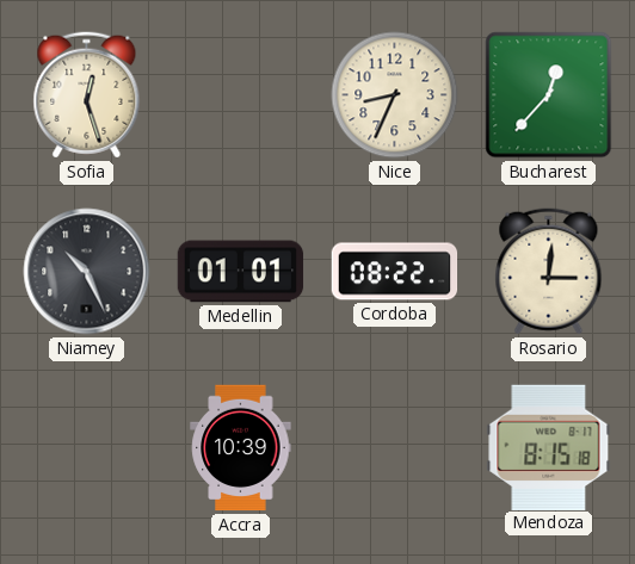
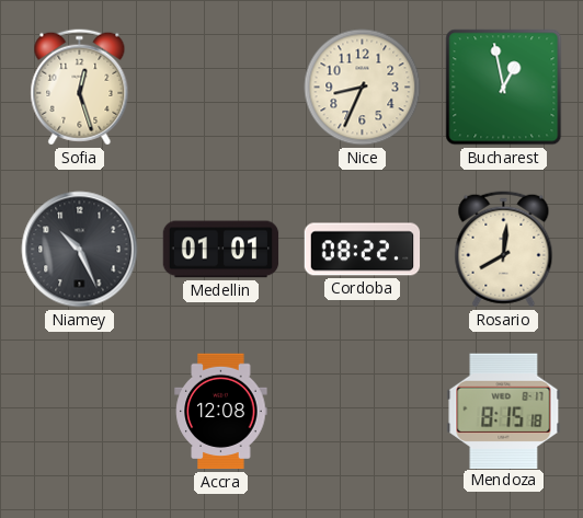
Bucharest: 12:37 -> 12:58 (504, 88)
Rosario: 3:01 -> 8:01 (504, 250)
Accra: 10:39 -> 12:08 (221, 412)
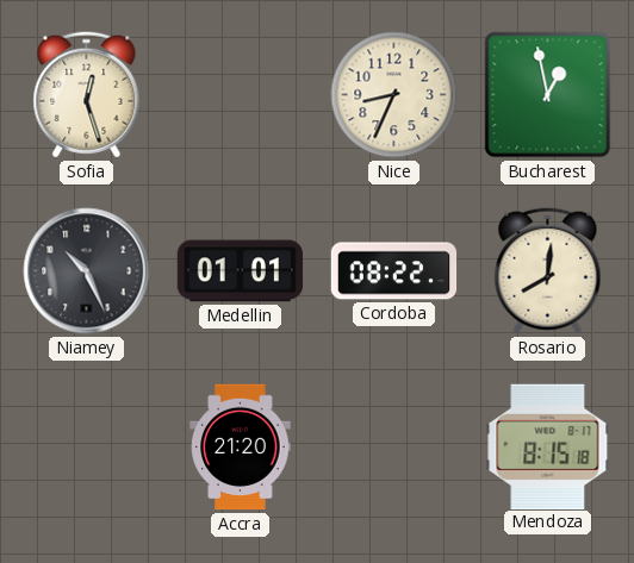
Accra: 12:08 -> 21:20 (241, 448)
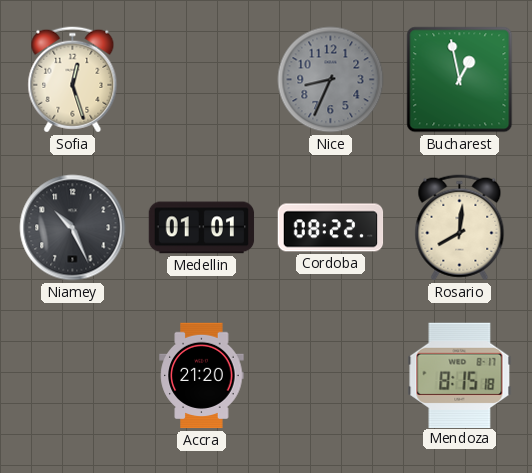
Nice dial: cream -> grey (331, 80)
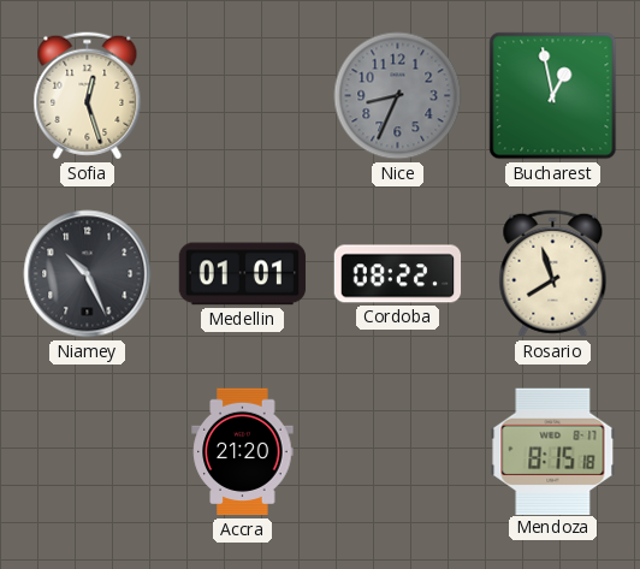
Rosario: 8:01 -> 7:57 (553, 274)
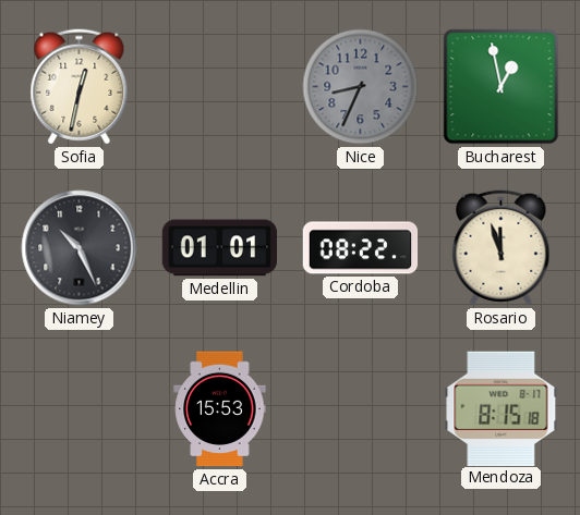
Sofia: 12:27 -> 12:32 (80, 87)
Rosario: 7:57 -> 11:57 (502, 248)
Accra: 21:20 -> 15:53 (220, 409)
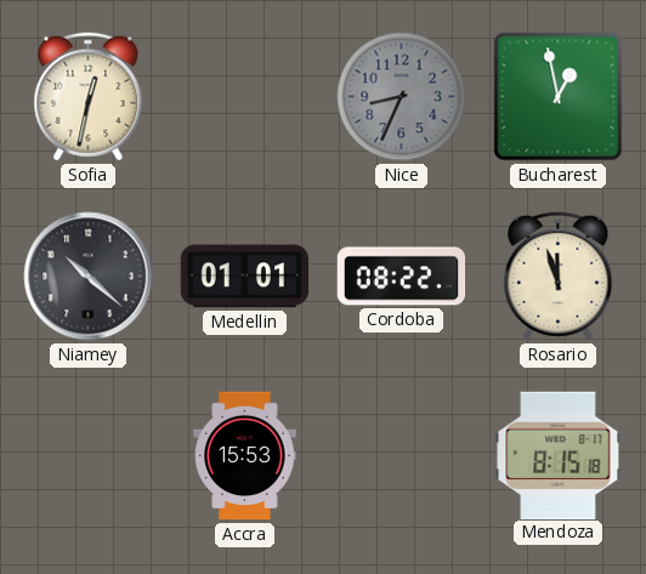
Niamey: 10:26 -> 10:22 (89, 277)
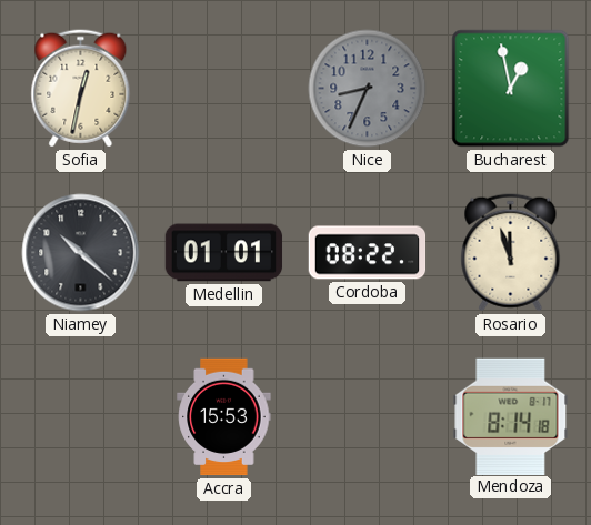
Mendoza: 8:15 -> 8:14 (511, 416)
